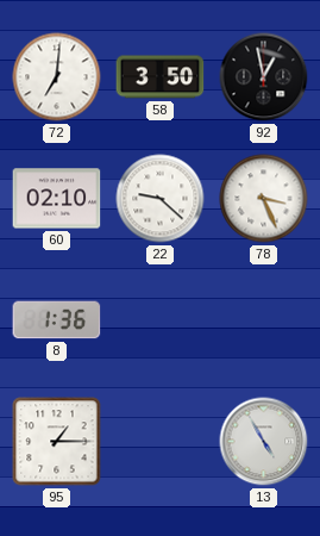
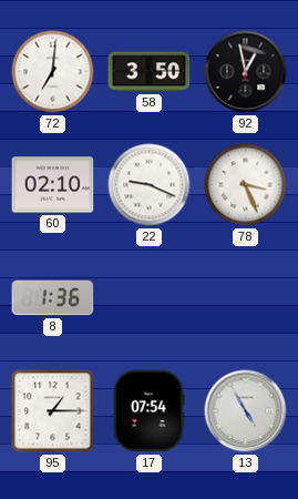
22: 9:22 -> 9:19 (150, 185)
17: none -> 07:54 (148, 411)
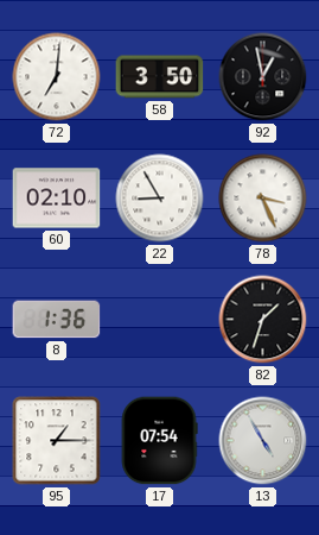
22: 9:19 -> 8:55 (160, 199)
82: none -> 1:33 (263, 320)
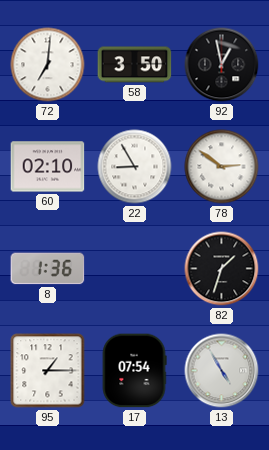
78: 3:26 -> 2:51 (222, 167)
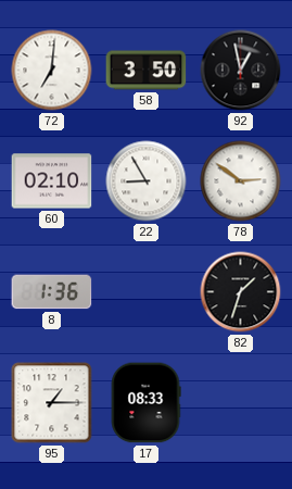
17: 07:54 -> 08:33 (145, 403)
13: 4:55 -> none (222, 371)
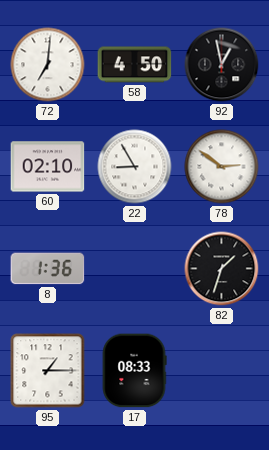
58: 3:50 -> 4:50 (135, 65)
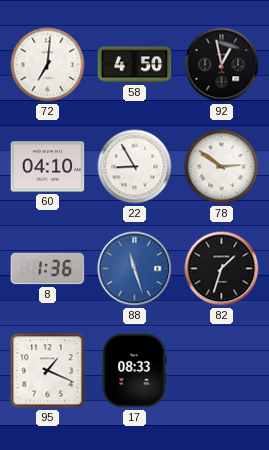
60: 02:10 -> 04:10 (48, 167)
88: none -> 11:27 (135, 269)
95: 1:15 -> 1:19 (48, 371)
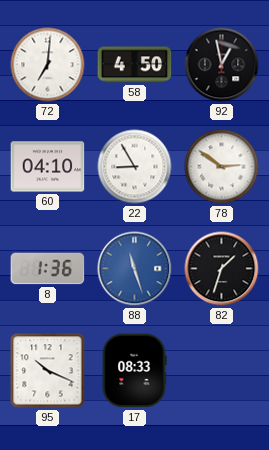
95: 1:19 -> 10:19 (48, 371)
